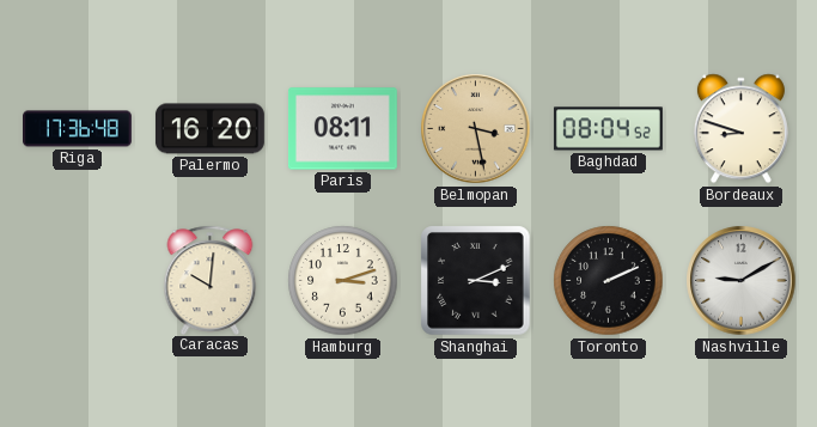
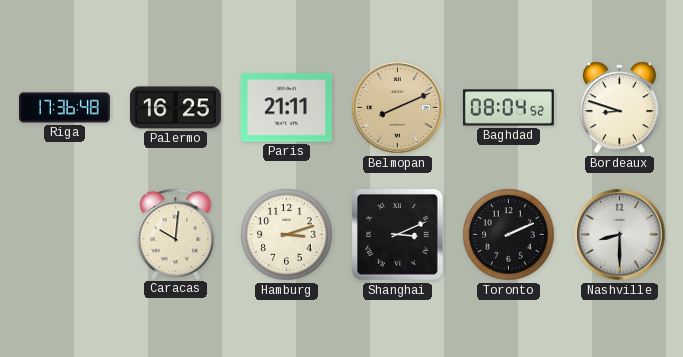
Palermo: 16:20 -> 16:25 (175, 108)
Paris: 08:11 -> 21:11 (286, 108)
Belmopan: 3:28 -> 8:11 (398, 108)
Nashville: 9:10 -> 8:30 (620, 235)
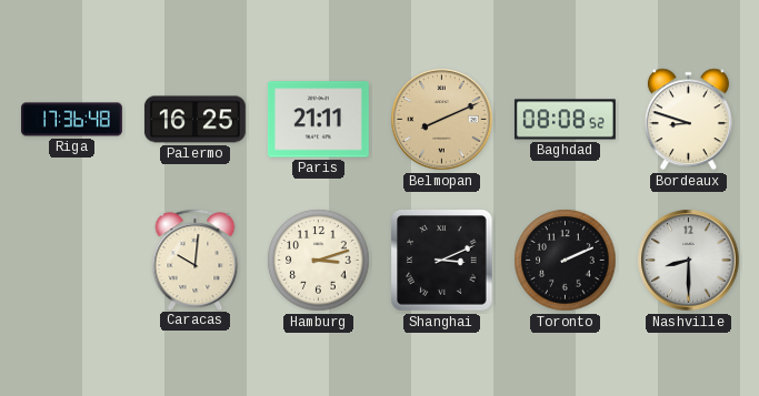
Baghdad: 08:04 -> 08:08 (566, 120)
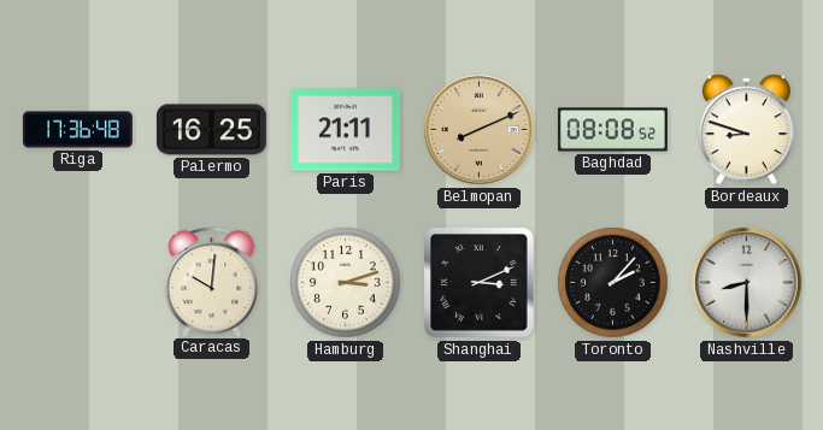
Toronto: 2:11 -> 2:07 (613, 283)
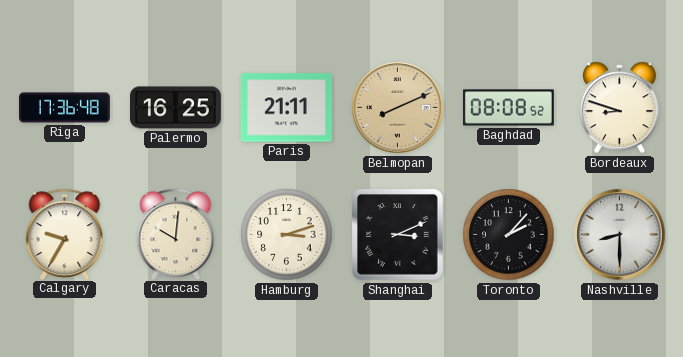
Calgary: none -> 9:35 (65, 234)
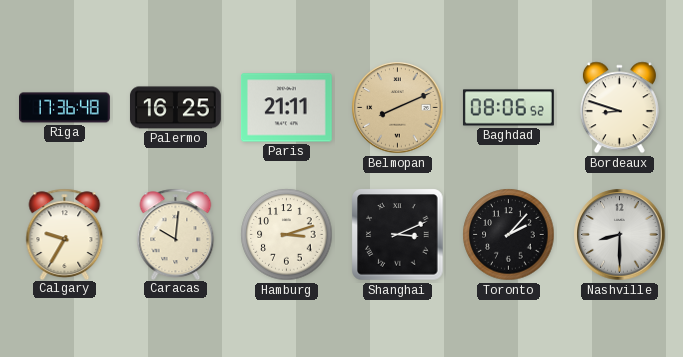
Baghdad: 08:08 -> 08:06 (509, 108)
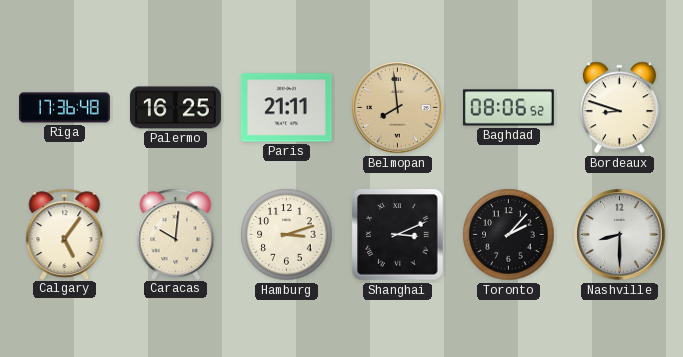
Belmopan: 8:11 -> 7:59 (398, 108)
Calgary: 9:35 -> 5:06 (65, 234)
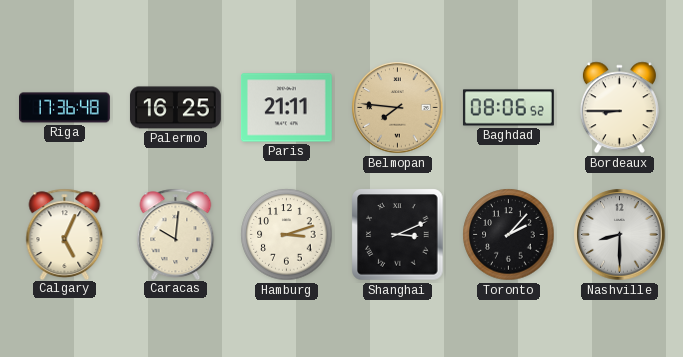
Belmopan: 7:59 -> 7:46 (398, 108)
Bordeaux: 8:48 -> 8:45 (619, 108)
Calgary: 5:06 -> 5:04 (65, 234)
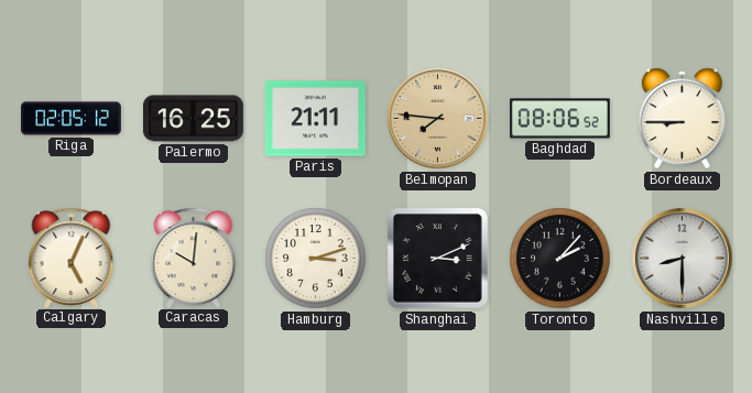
Riga: 17:36 -> 02:05 (72, 119)
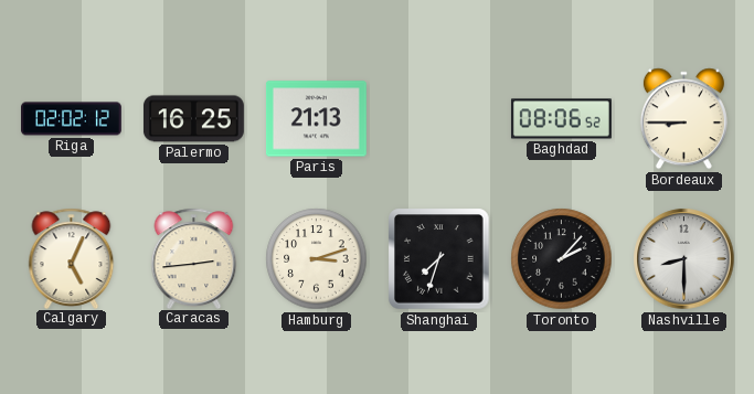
Riga: 02:05 -> 02:02 (72, 119)
Paris: 21:11 -> 21:13 (316, 119)
Belmopan: 7:46 -> none (438, 119)
Caracas: 10:01 -> 2:44 (194, 258)
Shanghai: 3:11 -> 7:33 (439, 259)
